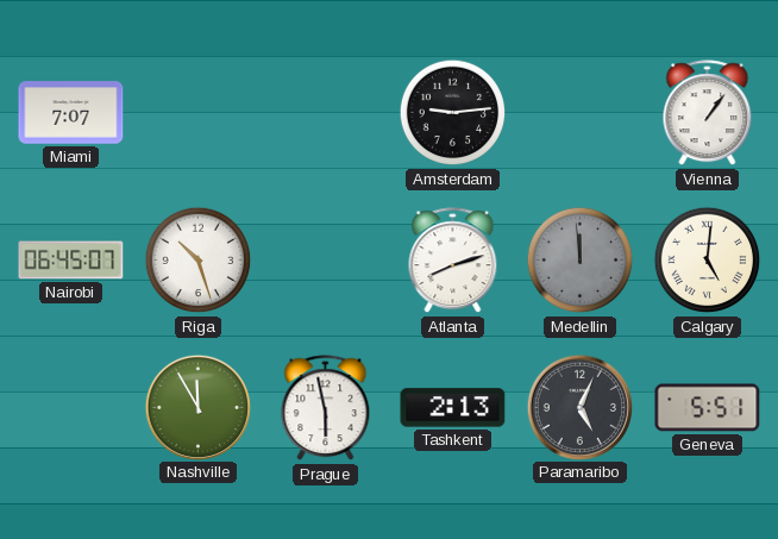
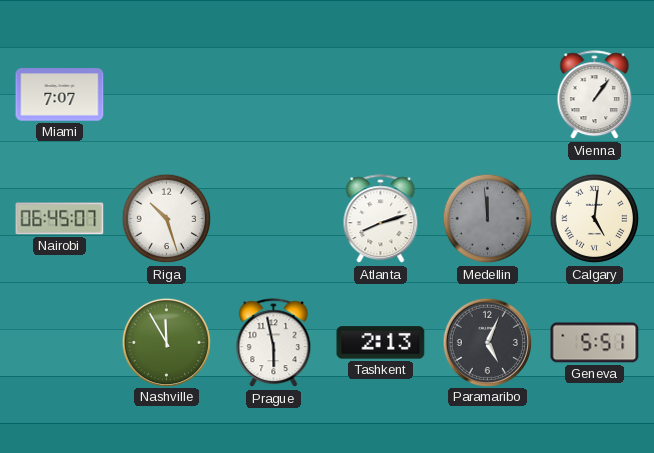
Amsterdam: 9:14 -> none (453, 113)
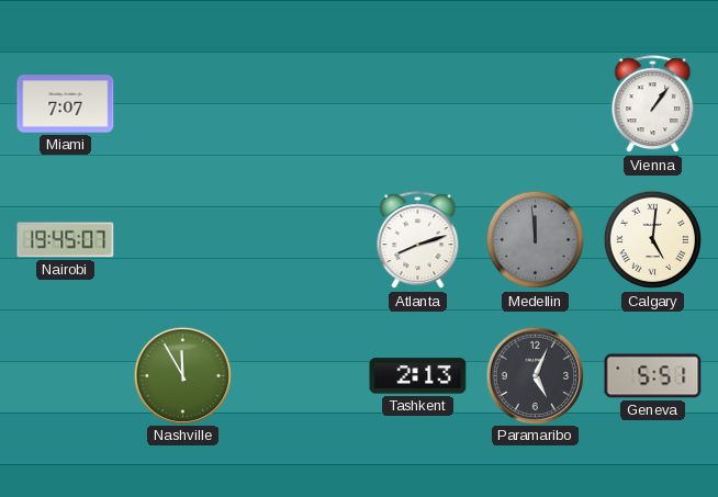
Nairobi: 06:45 -> 19:45 (66, 240)
Riga: 10:27 -> none (167, 219)
Prague: 5:58 -> none (274, 343)
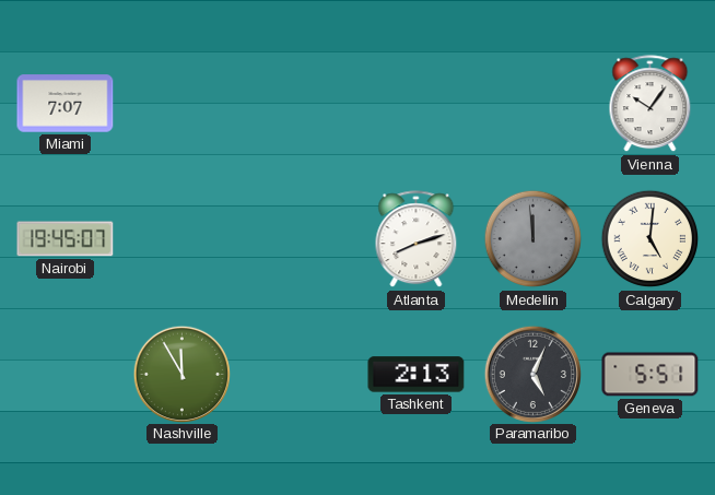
Vienna: 1:06 -> 10:06 (650, 104)
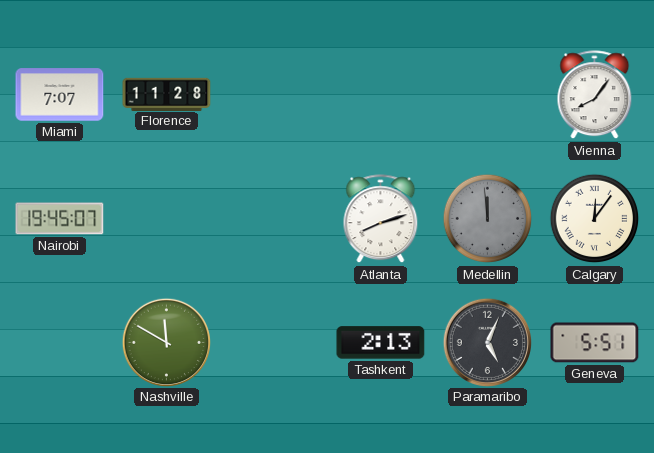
Florence: none -> 11:28 (167, 94)
Vienna: 10:06 -> 8:06 (595, 95)
Calgary: 5:01 -> 12:06 (595, 219)
Nashville: 11:55 -> 11:50 (166, 342)
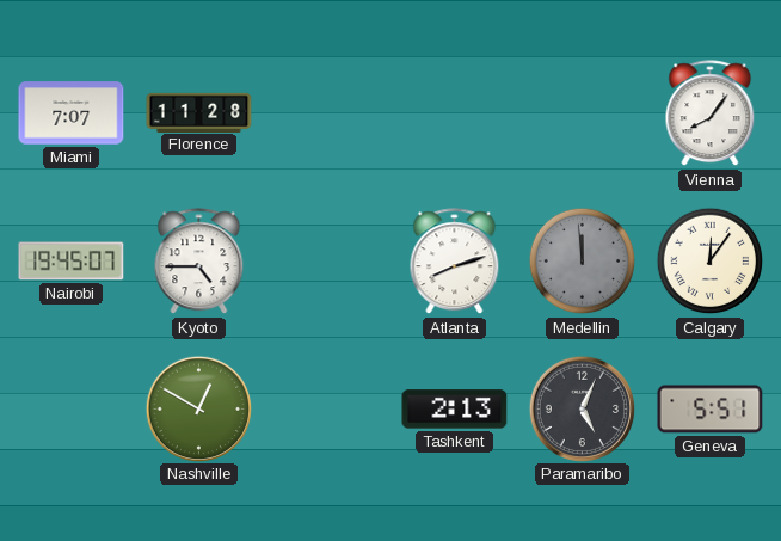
Kyoto: none -> 4:45 (199, 262)
Nashville: 11:50 -> 12:50 (198, 408)
